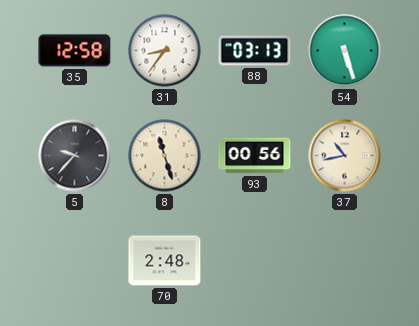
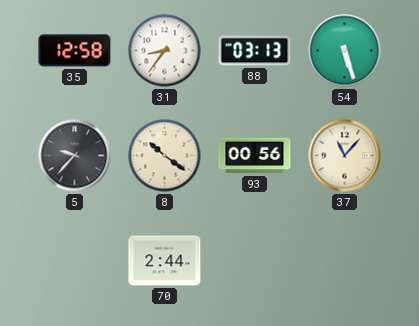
8: 11:27 -> 10:21 (165, 156)
37: 10:43 -> 11:07 (345, 156)
70: 2:48 -> 2:44 (165, 261)
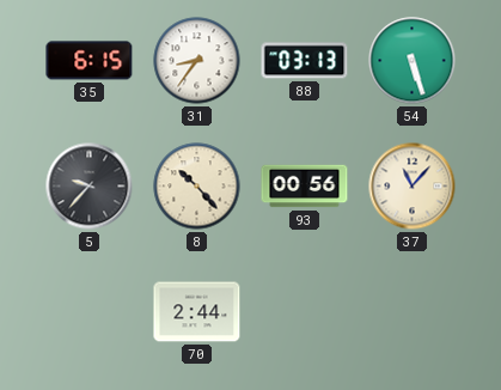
35: 12:58 -> 6:15 (90, 61)
8: 10:21 -> 10:23 (197, 187)
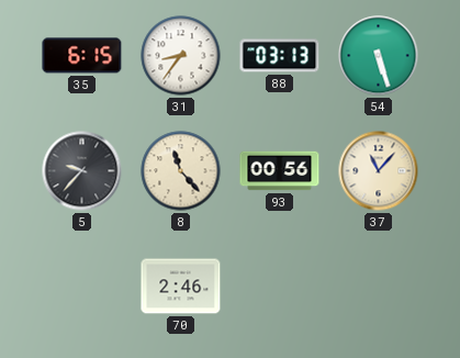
8: 10:23 -> 11:23 (181, 171)
70: 2:44 -> 2:46 (181, 287)
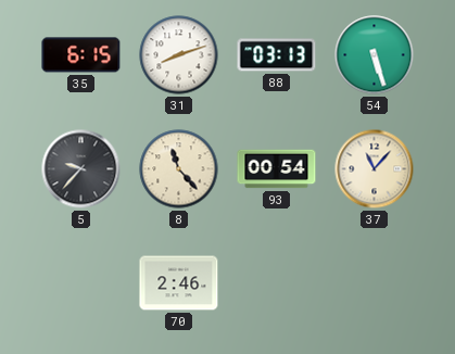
31: 8:36 -> 8:12 (179, 55)
93: 00:56 -> 00:54 (277, 169)
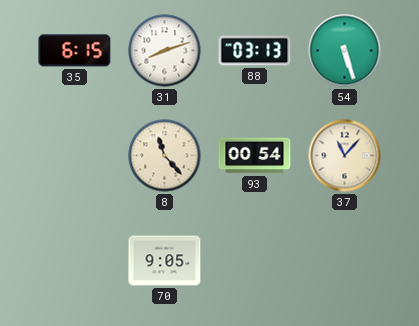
5: 9:37 -> none (81, 169)
70: 2:46 -> 9:05 (165, 261)
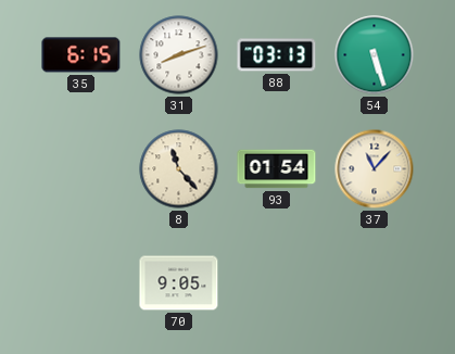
93: 00:54 -> 01:54 (277, 169)
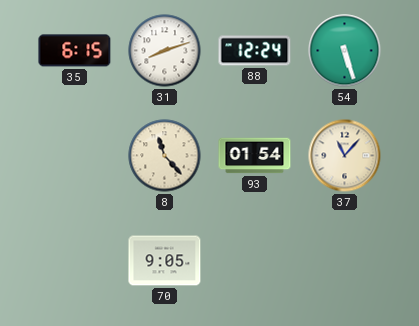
88: 03:13 -> 12:24 (255, 51)
